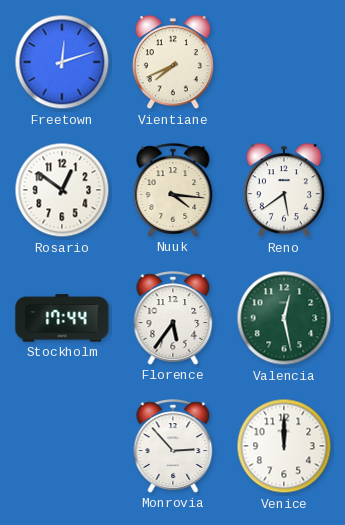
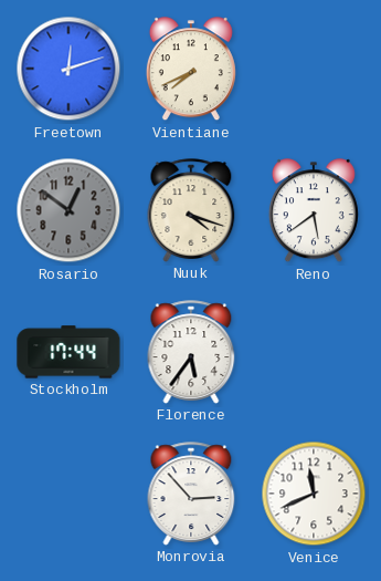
Rosario dial: white -> grey (68, 210)
Nuuk: 4:16 -> 4:18 (191, 210)
Valencia: 12:28 -> none (284, 318)
Venice: 12:00 -> 11:41 (314, 494)
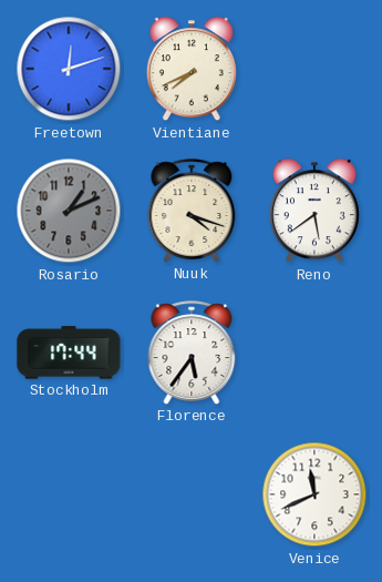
Rosario: 12:51 -> 1:11 (69, 211)
Monrovia: 2:53 -> none (191, 494)
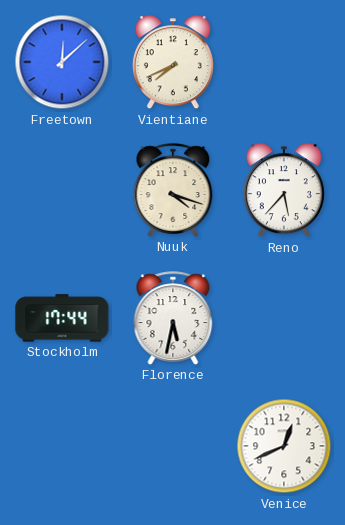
Freetown: 12:12 -> 12:08 (62, 62)
Rosario: 1:11 -> none (69, 211)
Reno: 5:39 -> 5:37 (284, 191)
Florence: 5:36 -> 5:32 (173, 318)
Venice: 11:41 -> 12:41 (284, 446)
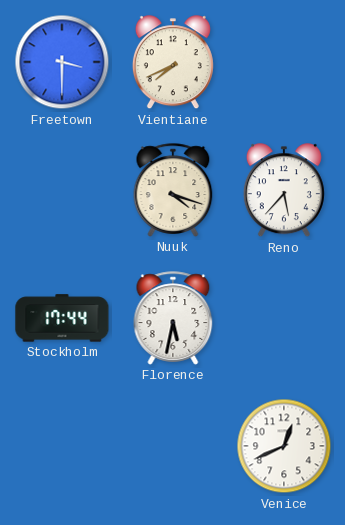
Freetown: 12:08 -> 3:30 (62, 62)
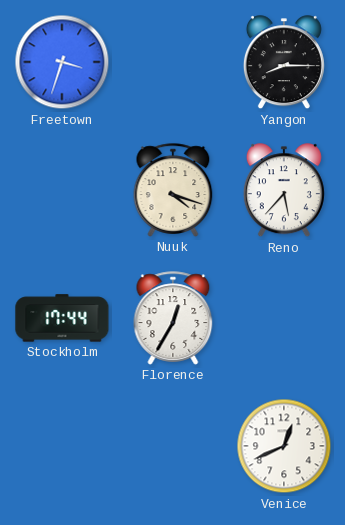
Freetown: 3:30 -> 3:33 (62, 62)
Vientiane: 7:41 -> none (173, 63)
Yangon: none -> 8:15 (284, 63)
Florence: 5:32 -> 12:35 (173, 318)
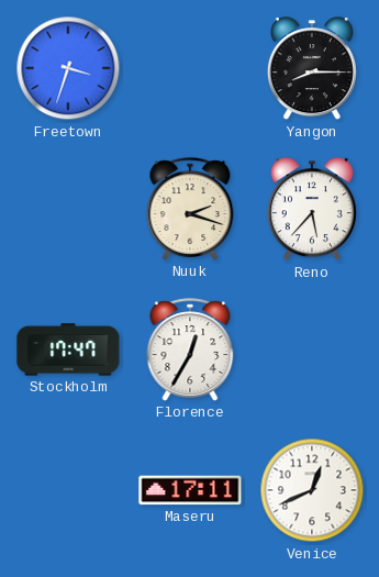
Nuuk: 4:18 -> 2:18 (190, 209)
Stockholm: 17:44 -> 17:47 (68, 349)
Maseru: none -> 17:11 (190, 490)
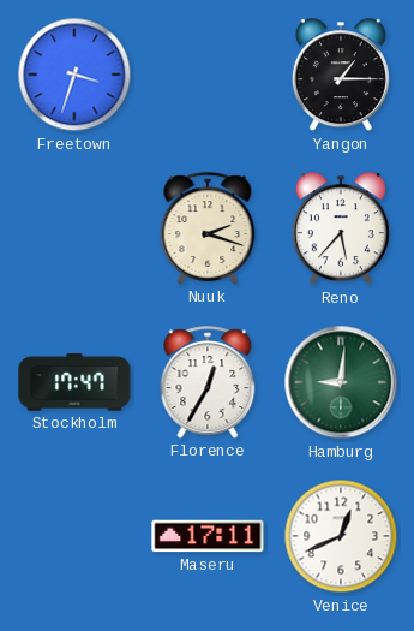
Yangon: 8:15 -> 1:15 (341, 76)
Hamburg: none -> 9:01 (341, 382)
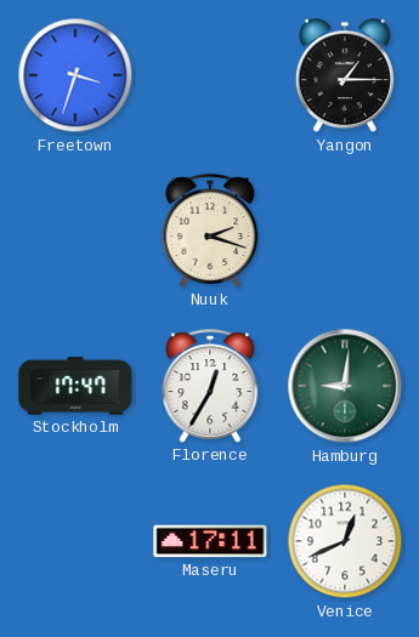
Reno: 5:37 -> none (341, 230)
